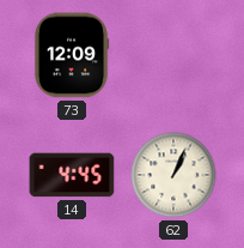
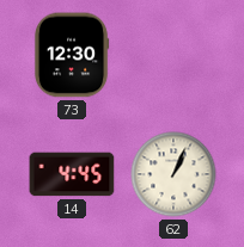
73: 12:09 -> 12:30 (72, 55)
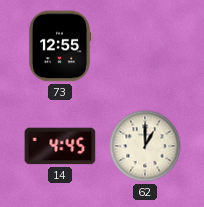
73: 12:30 -> 12:55 (60, 46)
62: 1:04 -> 1:00 (145, 146)
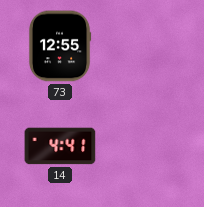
14: 4:45 -> 4:41 (60, 146)
62: 1:00 -> none (145, 146)
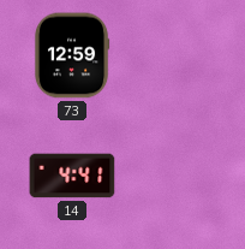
73: 12:55 -> 12:59 (72, 55)
